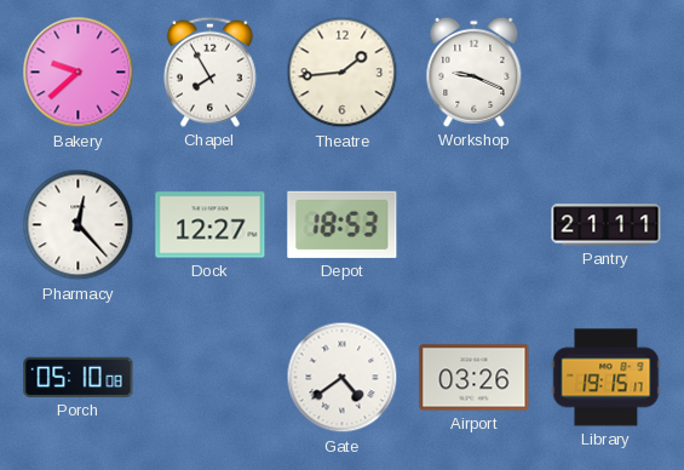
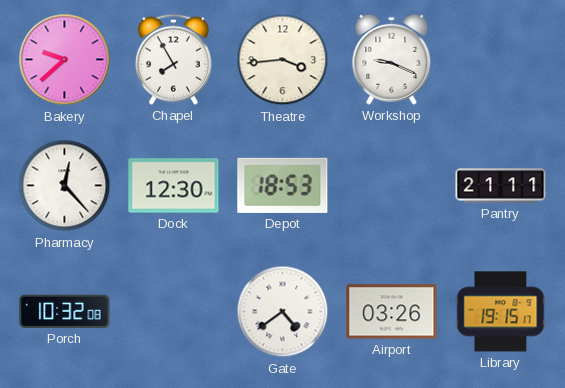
Theatre: 1:44 -> 3:44 (283, 60)
Dock: 12:27 -> 12:30 (174, 186)
Porch: 05:10 -> 10:32 (65, 311)
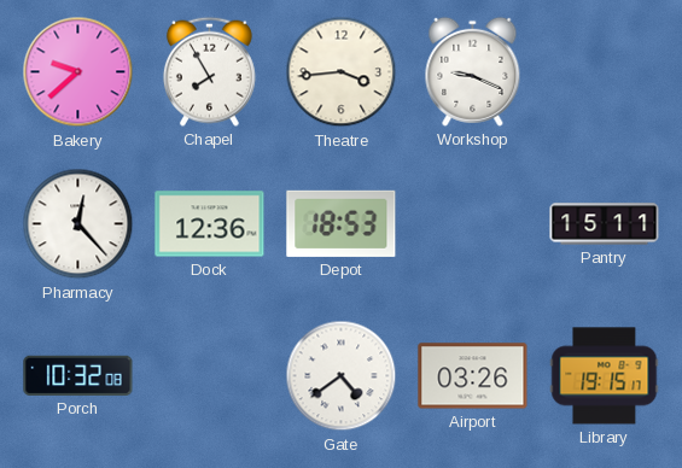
Dock: 12:30 -> 12:36 (210, 224)
Pantry: 21:11 -> 15:11 (605, 224)
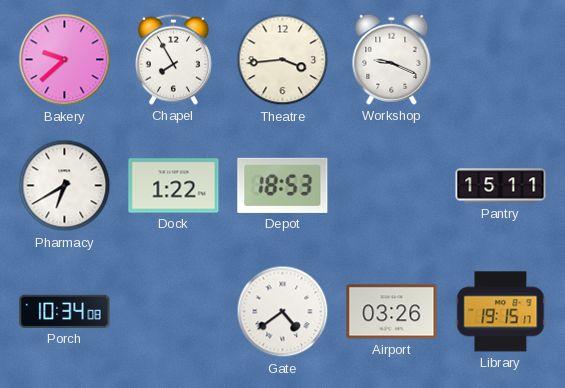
Pharmacy: 12:23 -> 6:40 (65, 186)
Dock: 12:36 -> 1:22 (174, 186)
Porch: 10:32 -> 10:34 (65, 311)
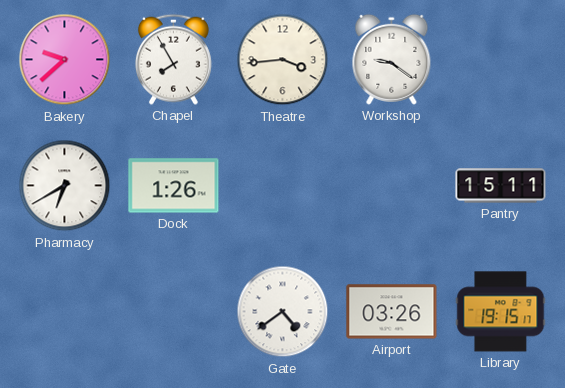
Workshop: 9:19 -> 9:21 (392, 59)
Dock: 1:22 -> 1:26 (174, 186)
Depot: 18:53 -> none (283, 185)
Porch: 10:34 -> none (65, 311)
